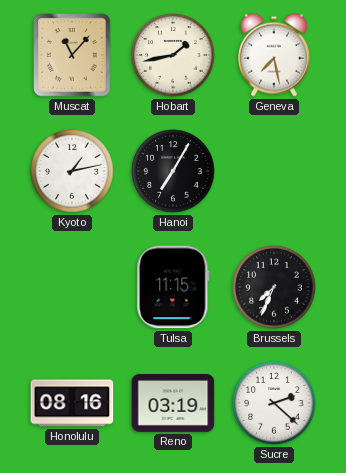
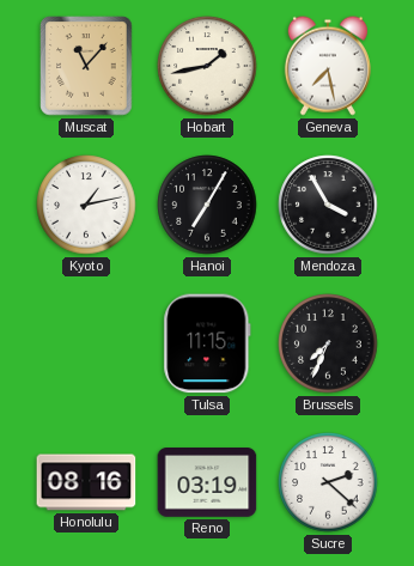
Mendoza: none -> 3:55 (328, 205)
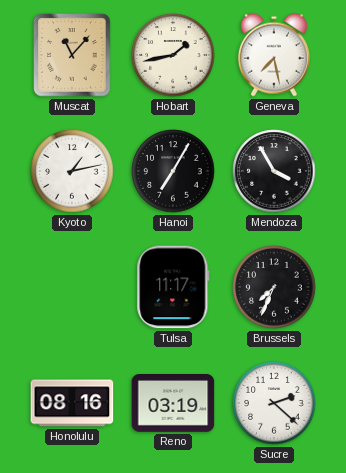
Tulsa: 11:15 -> 11:17 (173, 287)
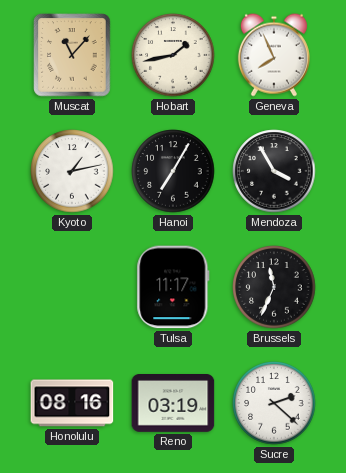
Geneva: 7:28 -> 7:56 (274, 55)
Brussels: 7:34 -> 11:34 (274, 287)
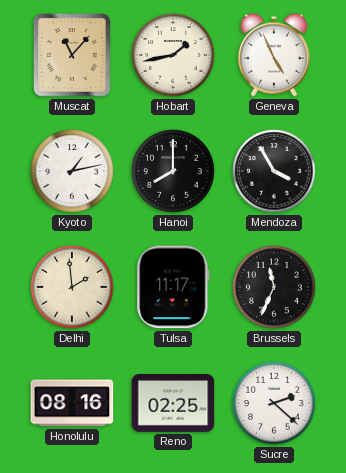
Geneva: 7:56 -> 4:56 (274, 55)
Hanoi: 7:05 -> 8:00 (173, 171)
Delhi: none -> 1:59 (72, 287)
Reno: 03:19 -> 02:25 (173, 404)
